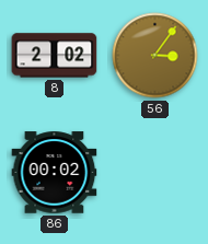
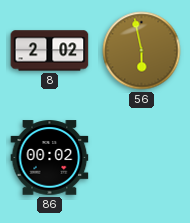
56: 3:06 -> 5:58 (142, 51)
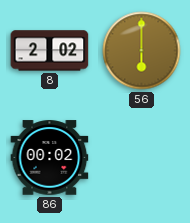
56: 5:58 -> 6:00 (142, 51)
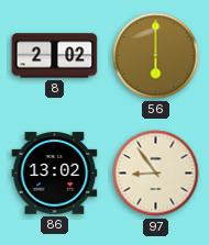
86: 00:02 -> 13:02 (55, 174)
97: none -> 8:54 (156, 174)
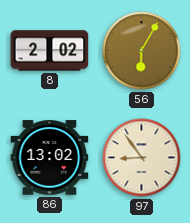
56: 6:00 -> 6:05 (142, 51)
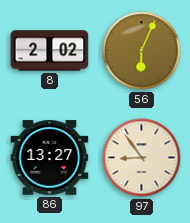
56: 6:05 -> 6:04 (142, 51)
86: 13:02 -> 13:27 (50, 158)
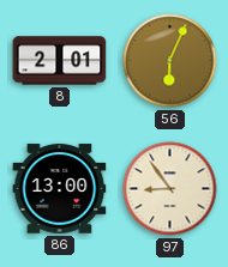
8: 2:02 -> 2:01 (60, 61)
86: 13:27 -> 13:00 (60, 189)
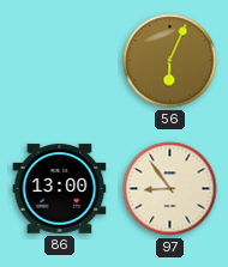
8: 2:01 -> none (60, 61)
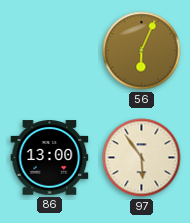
97: 8:54 -> 5:54 (142, 158)
